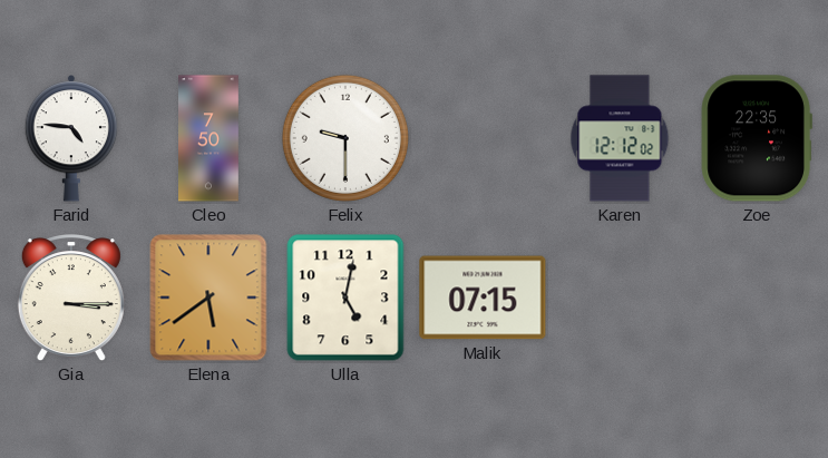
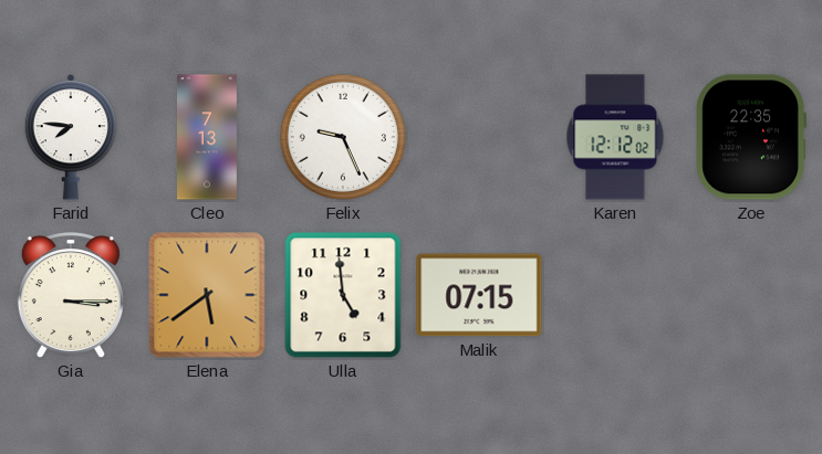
Farid: 4:46 -> 7:46 (71, 138)
Cleo: 7:50 -> 7:13 (208, 137)
Felix: 9:30 -> 9:26 (343, 137)
Ulla: 5:02 -> 4:59 (343, 295)
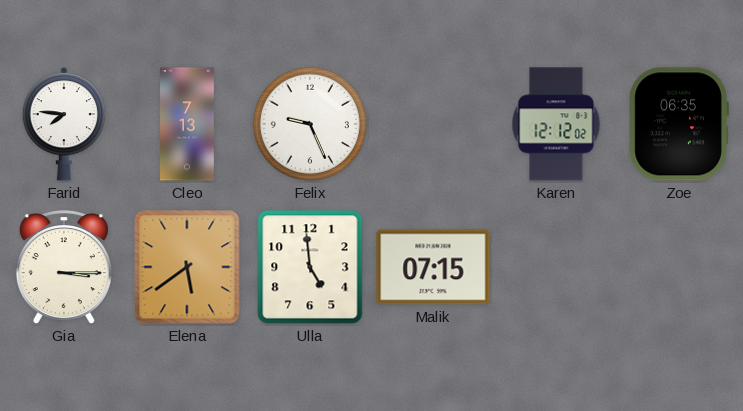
Zoe: 22:35 -> 06:35 (679, 124)
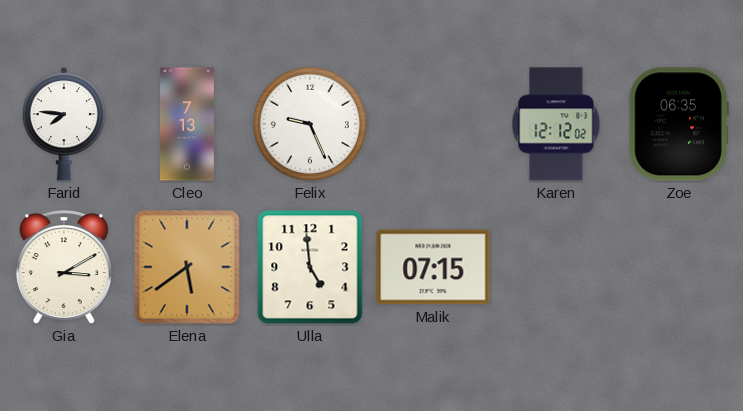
Gia: 3:15 -> 3:10 (64, 268)
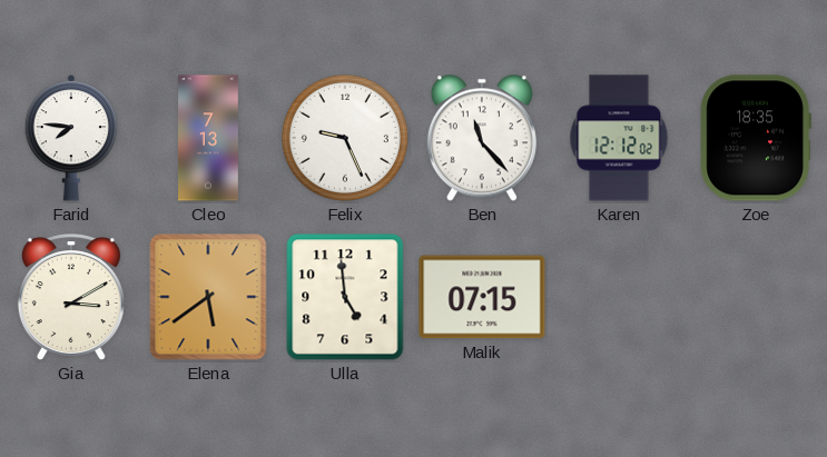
Ben: none -> 11:23 (482, 138)
Zoe: 06:35 -> 18:35 (756, 138)
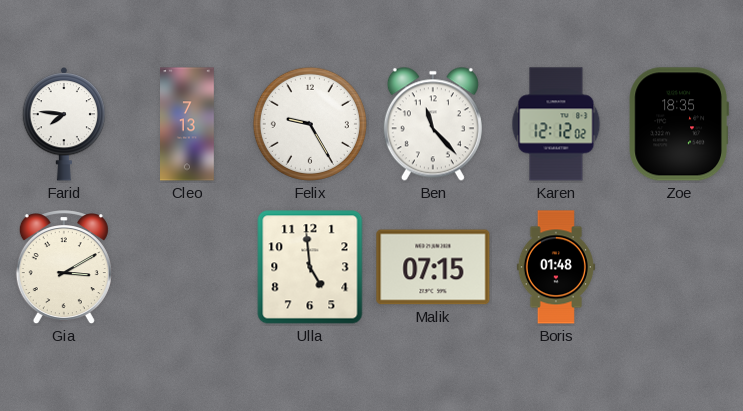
Felix: 9:26 -> 9:25 (310, 124)
Elena: 5:39 -> none (208, 297)
Boris: none -> 01:48 (556, 267)
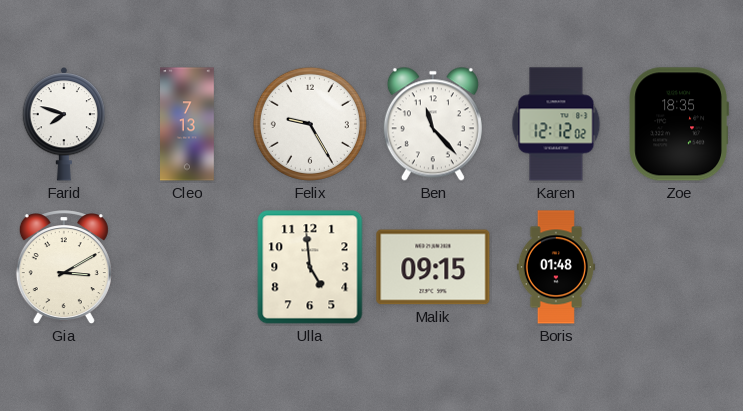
Farid: 7:46 -> 7:48 (64, 125)
Malik: 07:15 -> 09:15 (433, 267)
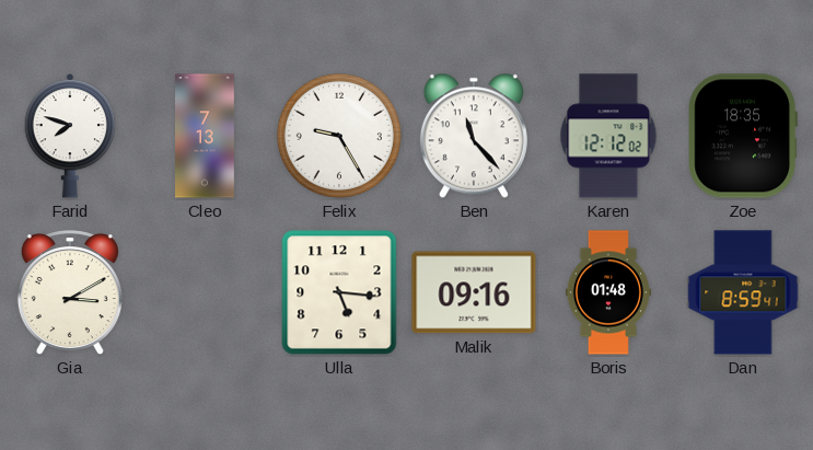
Ulla: 4:59 -> 5:16 (339, 292)
Malik: 09:15 -> 09:16 (474, 292)
Dan: none -> 8:59 (743, 292)
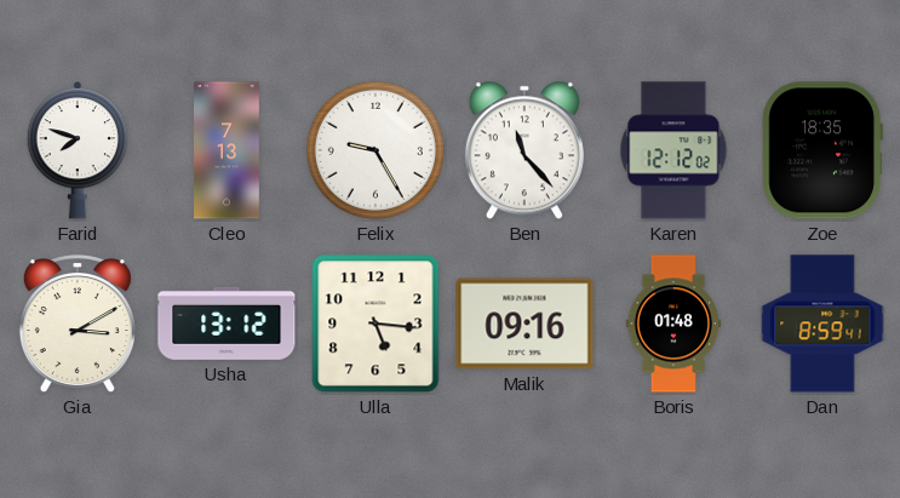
Usha: none -> 13:12 (227, 324)
